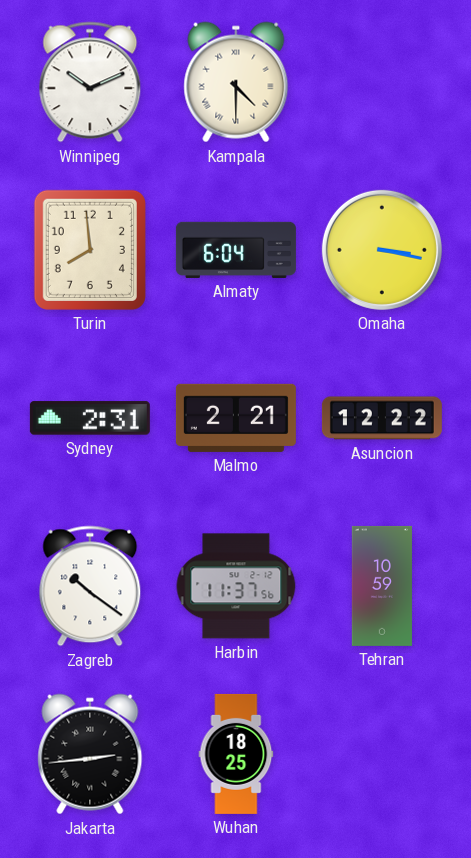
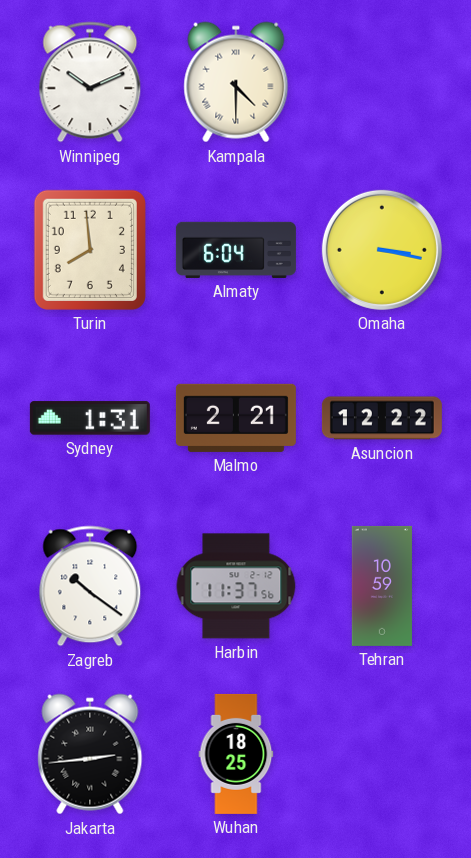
Sydney: 2:31 -> 1:31 (90, 418)
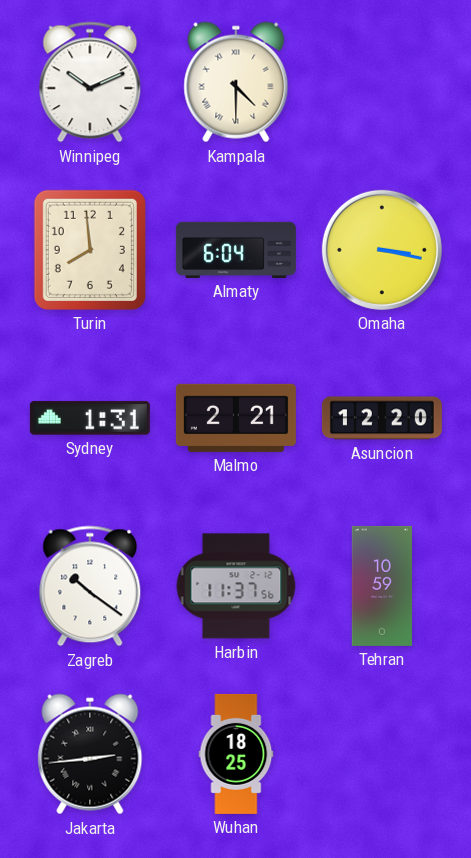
Asuncion: 12:22 -> 12:20 (382, 418)
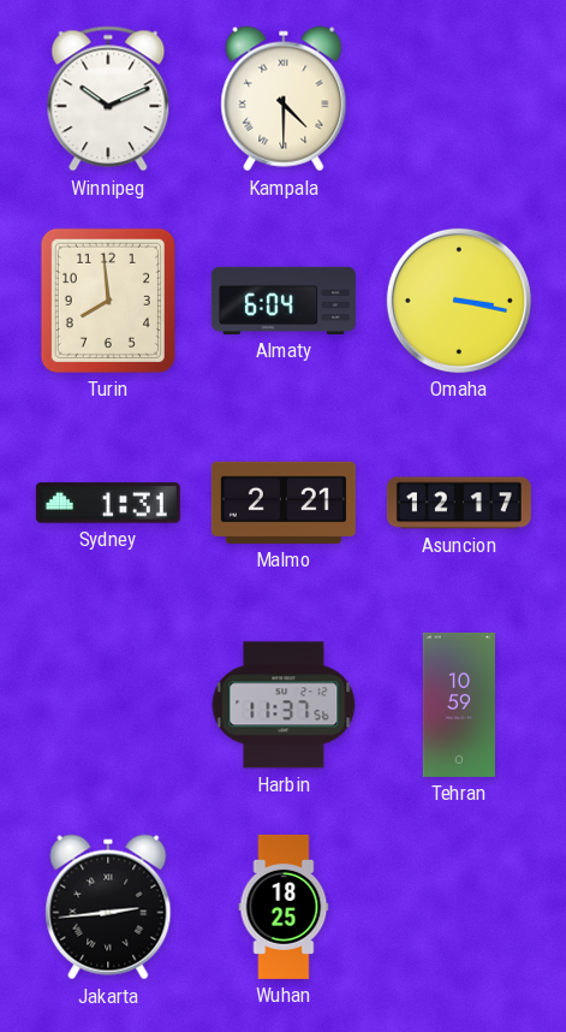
Asuncion: 12:20 -> 12:17 (459, 503)
Zagreb: 10:21 -> none (90, 586)
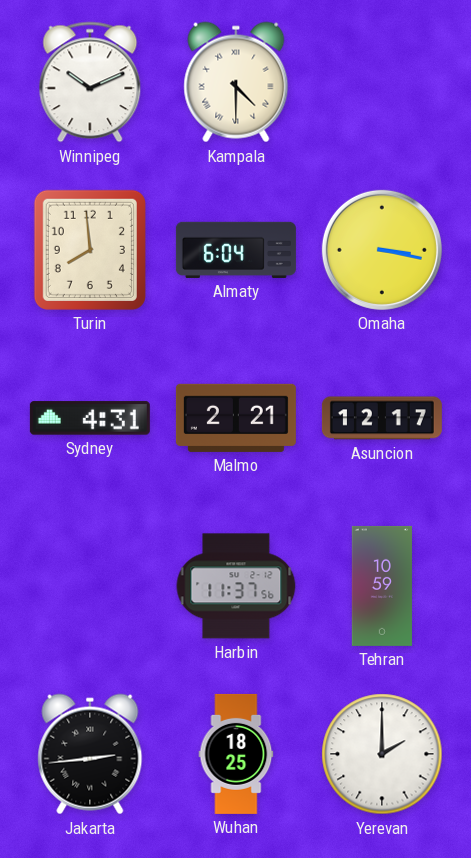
Sydney: 1:31 -> 4:31 (90, 418)
Yerevan: none -> 2:00 (382, 754)
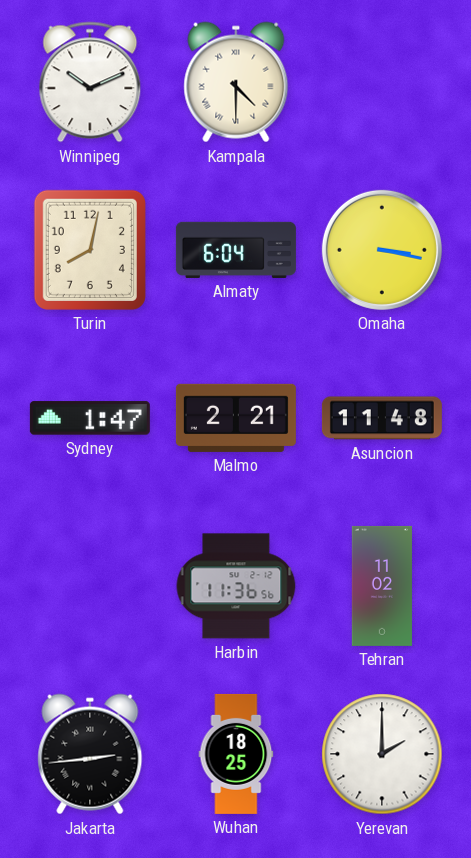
Turin: 7:59 -> 8:02 (90, 250)
Sydney: 4:31 -> 1:47 (90, 418)
Asuncion: 12:17 -> 11:48 (382, 418)
Harbin: 11:37 -> 11:36 (236, 586)
Tehran: 10:59 -> 11:02 (381, 586)
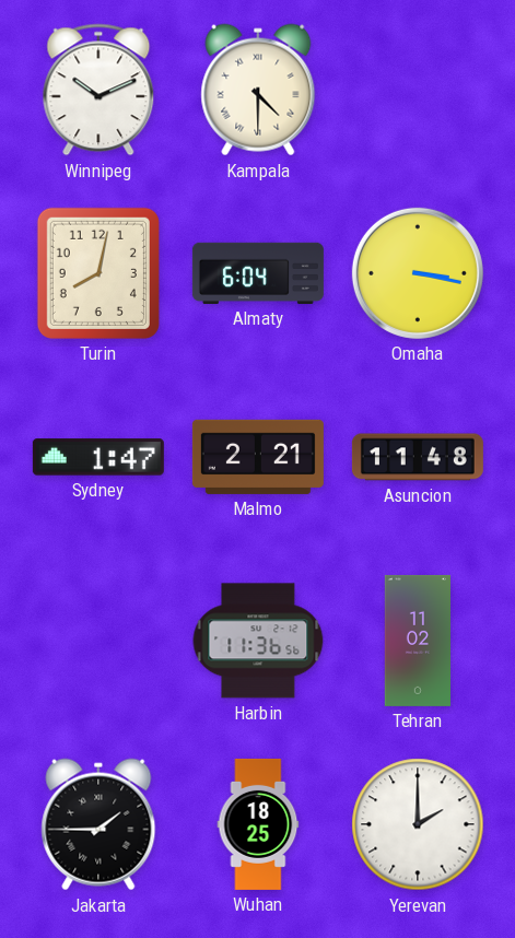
Jakarta: 2:44 -> 1:45 (98, 824)
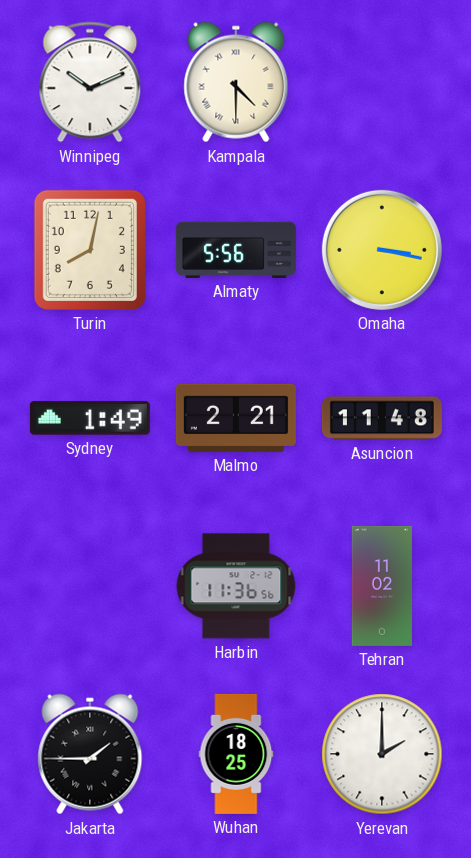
Almaty: 6:04 -> 5:56 (236, 250)
Sydney: 1:47 -> 1:49 (90, 418)
